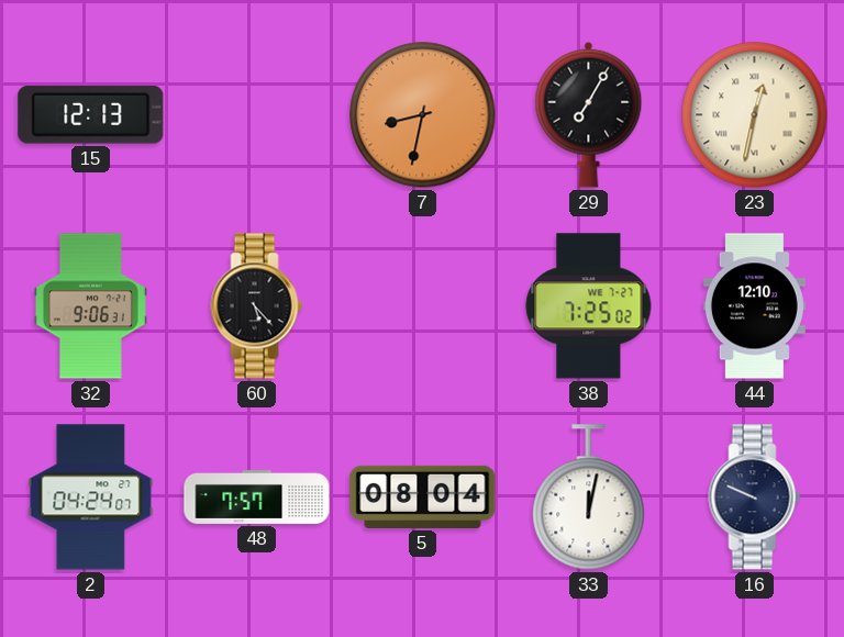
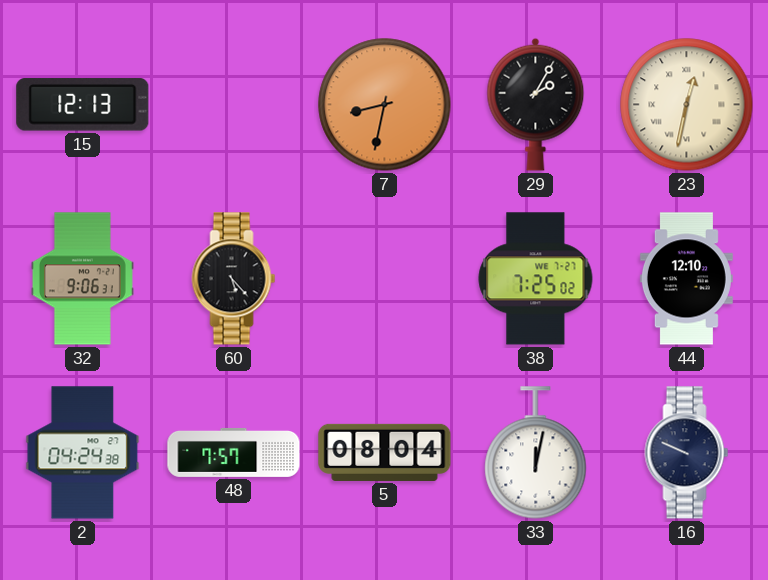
29: 7:05 -> 2:05 (536, 104)
2: 04:24:07 -> 04:24:38 (83, 453)
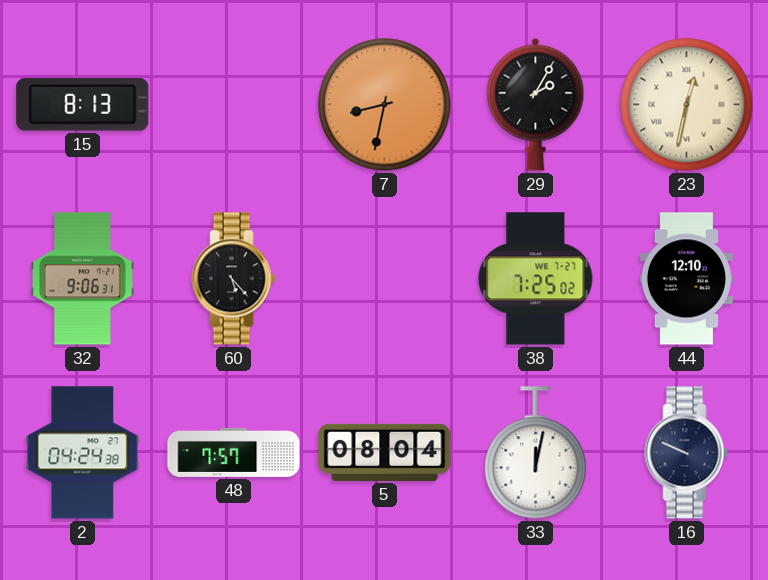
15: 12:13 -> 8:13 (83, 105)
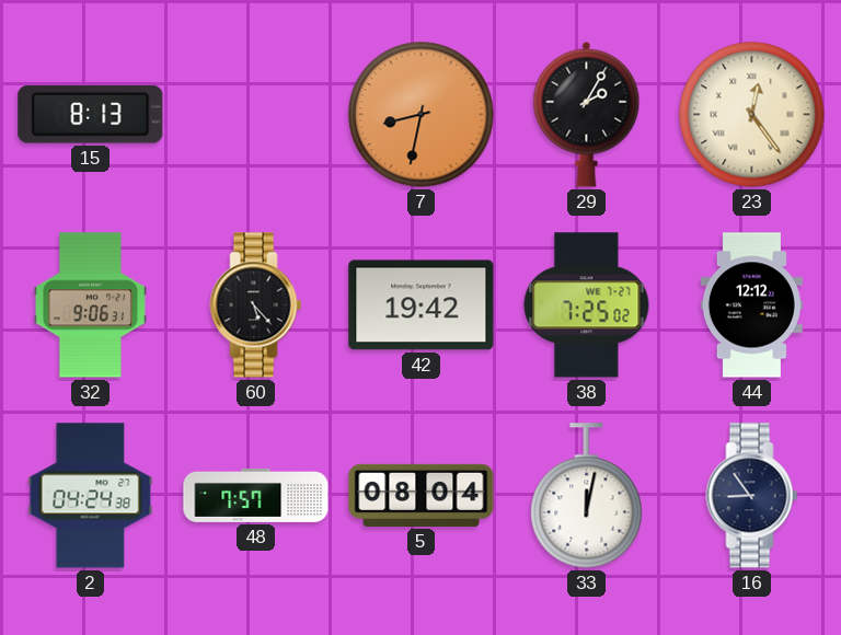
23: 12:32 -> 12:24 (752, 115)
42: none -> 19:42 (422, 305)
44: 12:10 -> 12:12 (751, 305)
16: 9:49 -> 8:54 (752, 496)
